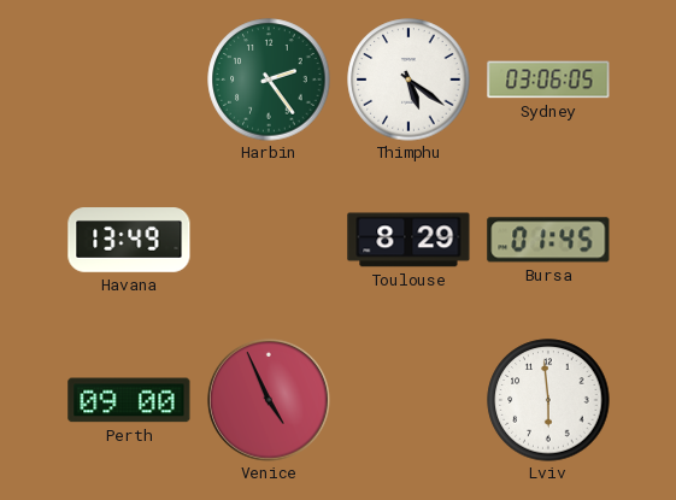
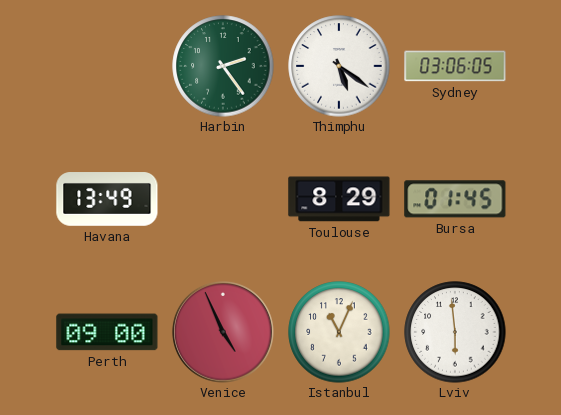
Istanbul: none -> 11:04 (339, 332)
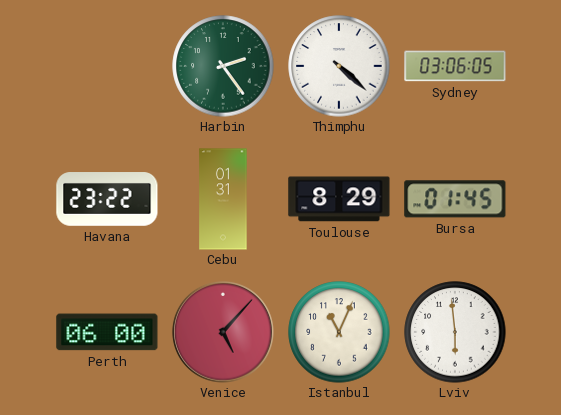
Thimphu: 5:21 -> 4:22 (339, 66)
Havana: 13:49 -> 23:22 (107, 199)
Cebu: none -> 01:31 (223, 199)
Perth: 09:00 -> 06:00 (107, 332)
Venice: 4:56 -> 5:07 (223, 332)
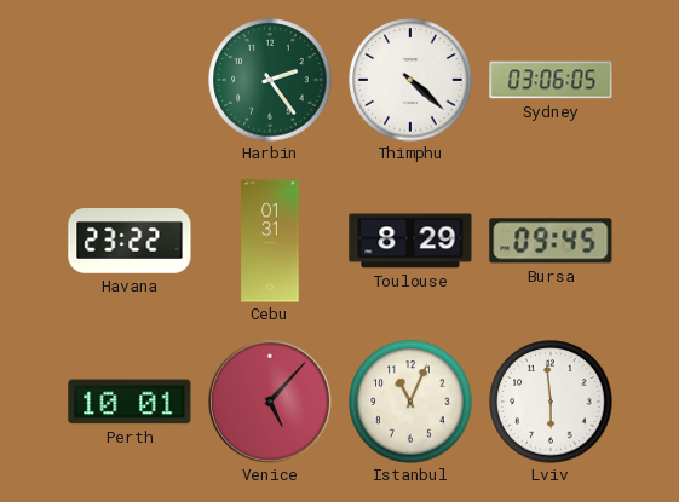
Bursa: 01:45 -> 09:45 (551, 241)
Perth: 06:00 -> 10:01 (130, 402)
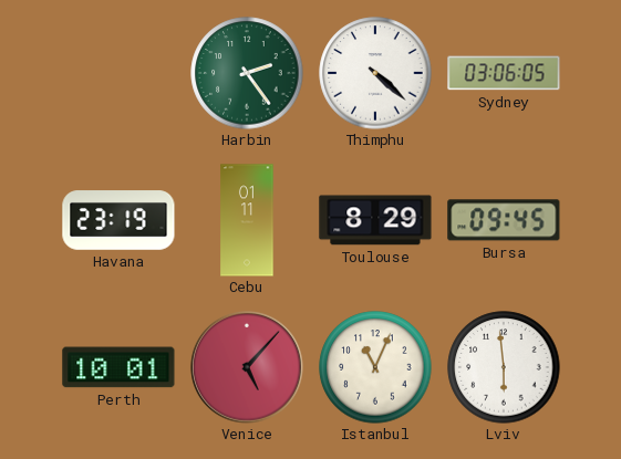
Havana: 23:22 -> 23:19 (118, 220)
Cebu: 01:31 -> 01:11 (247, 220)
